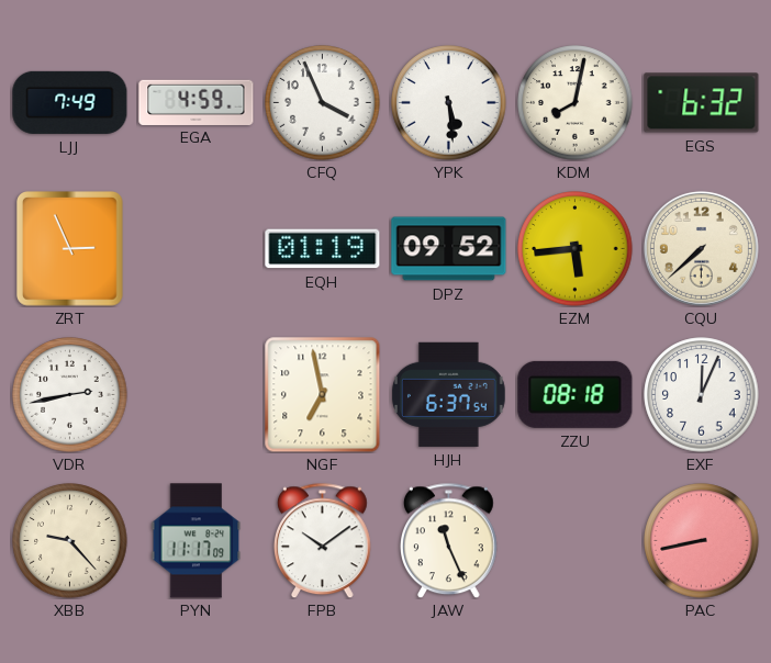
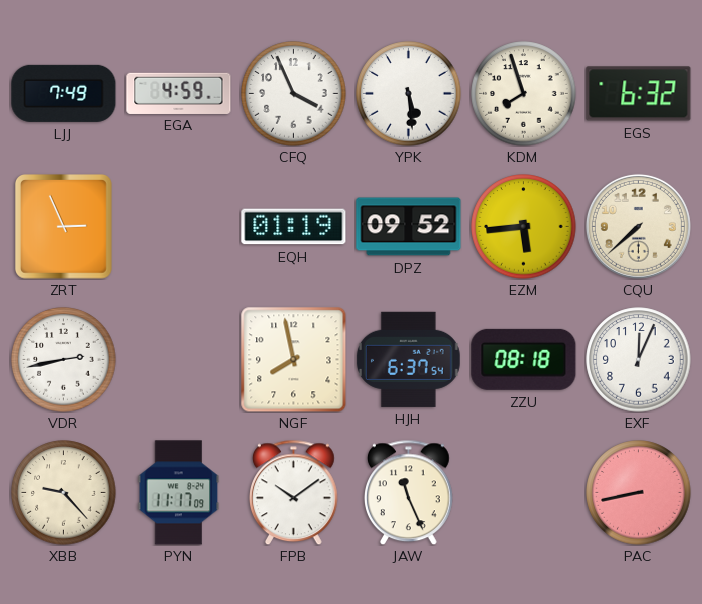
KDM: 8:02 -> 7:57 (524, 94)
NGF: 6:58 -> 7:58 (294, 360)
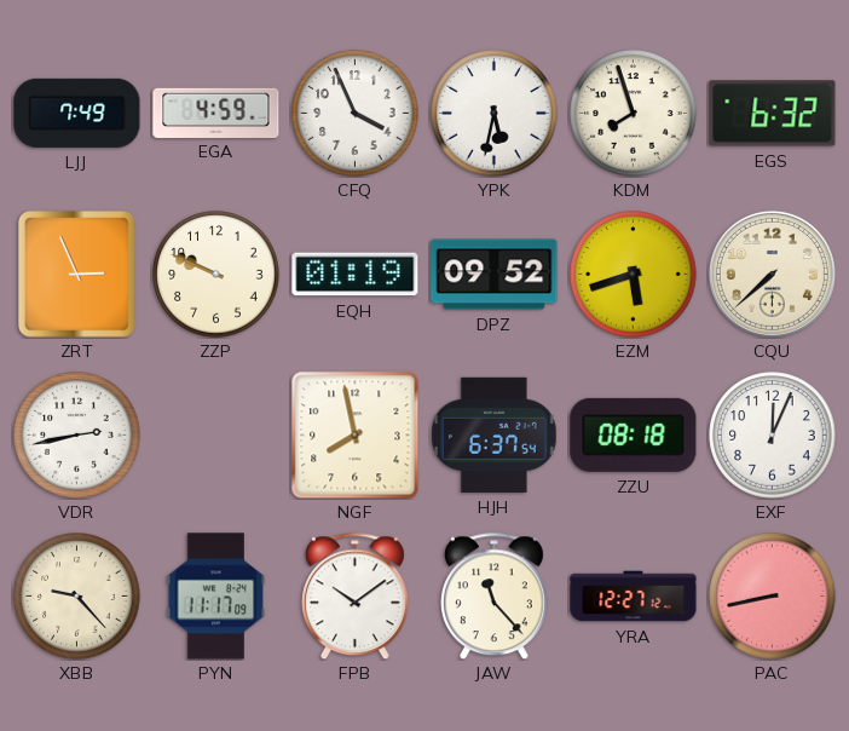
YPK: 5:29 -> 5:32 (495, 114)
ZZP: none -> 9:49 (216, 275)
EZM: 5:44 -> 5:42 (634, 275)
JAW: 11:26 -> 11:23 (495, 595)
YRA: none -> 12:27 (634, 597)
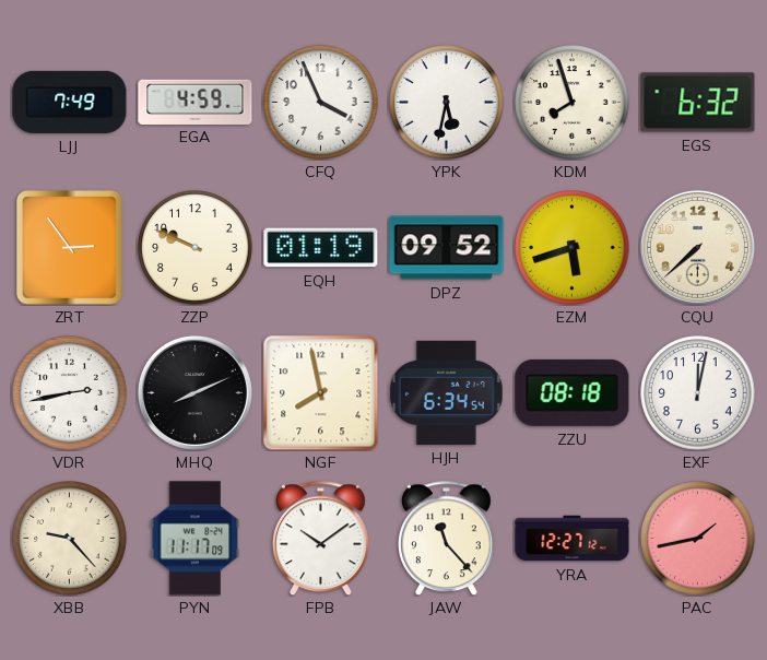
ZRT: 2:56 -> 2:54 (70, 248)
MHQ: none -> 8:11 (194, 392)
HJH: 6:37 -> 6:34 (446, 392)
EXF: 12:04 -> 12:02 (698, 393)
PAC: 8:43 -> 1:43 (698, 539)
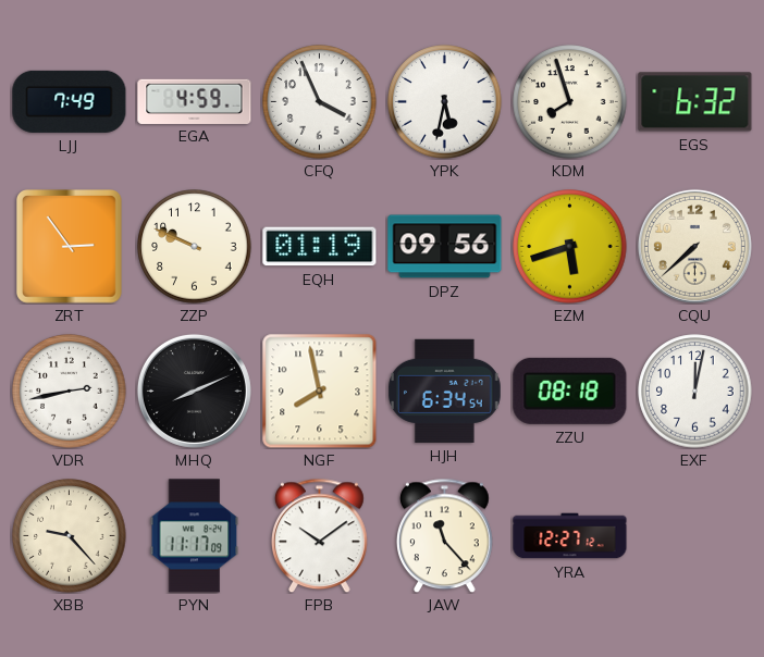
DPZ: 09:52 -> 09:56 (445, 247)
PAC: 1:43 -> none (698, 539)
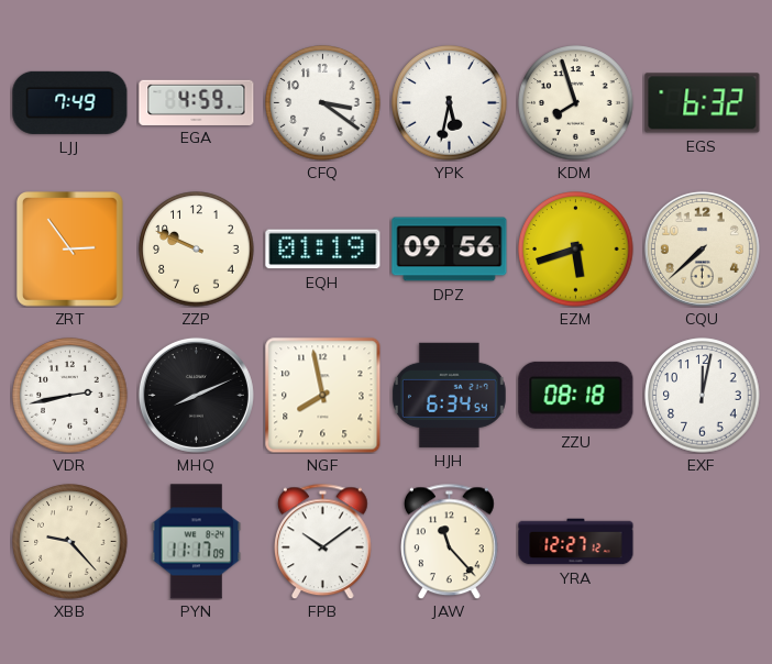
CFQ: 3:56 -> 3:21 (323, 103)
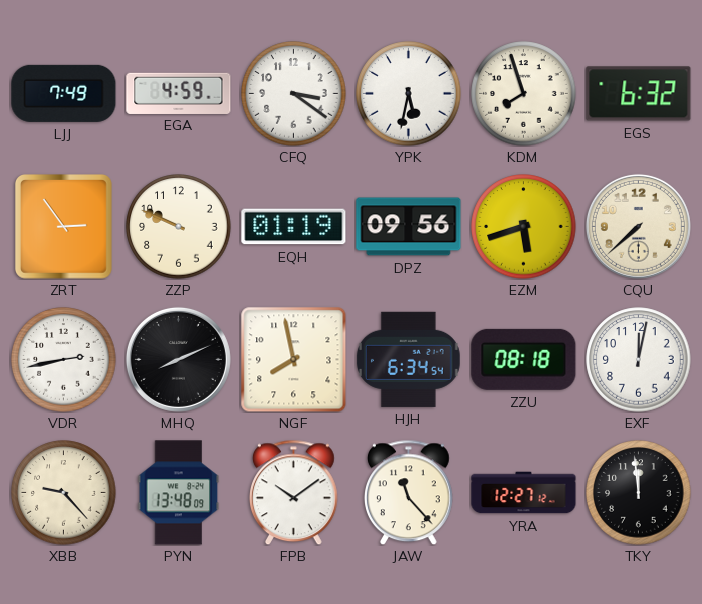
PYN: 11:17 -> 13:48 (179, 493)
TKY: none -> 11:59 (639, 493)
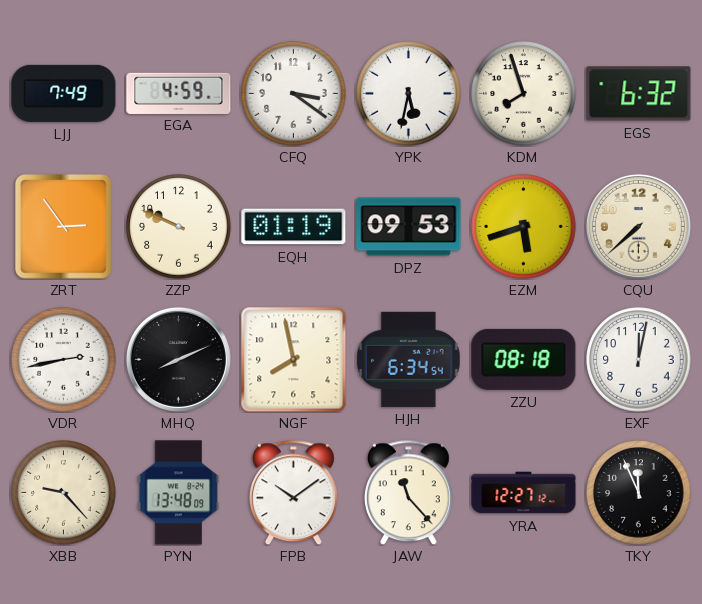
DPZ: 09:56 -> 09:53 (409, 227)
TKY: 11:59 -> 11:56 (639, 493)
